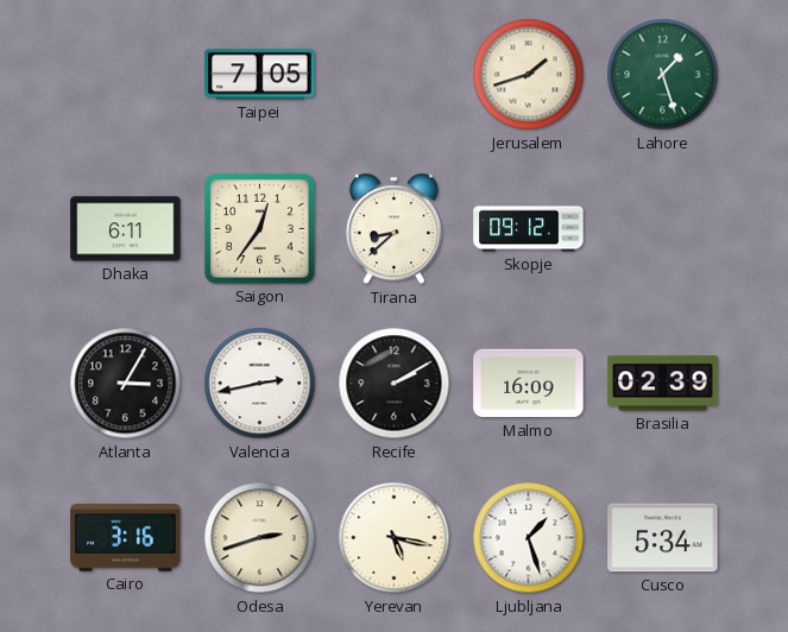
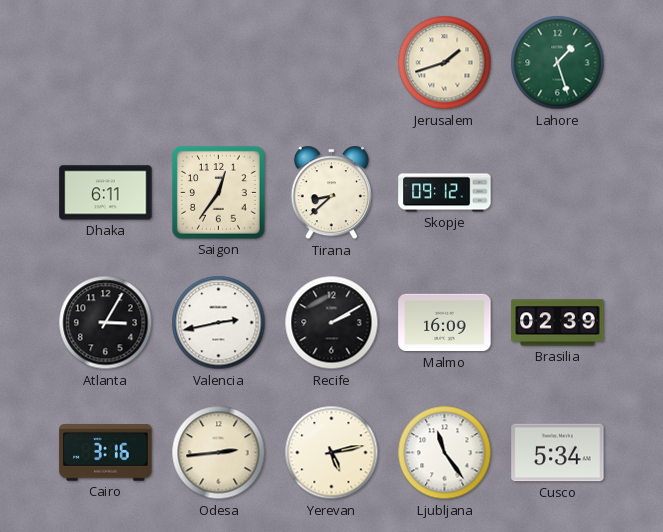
Taipei: 7:05 -> none (260, 75)
Odesa: 2:42 -> 2:44 (219, 453)
Yerevan: 5:17 -> 5:13 (332, 453)
Ljubljana: 1:27 -> 11:24 (445, 453)
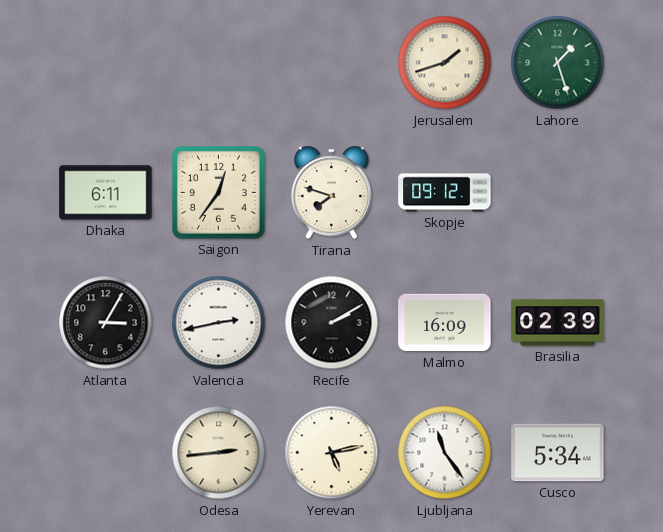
Tirana: 8:38 -> 7:48 (331, 193)
Cairo: 3:16 -> none (106, 453)
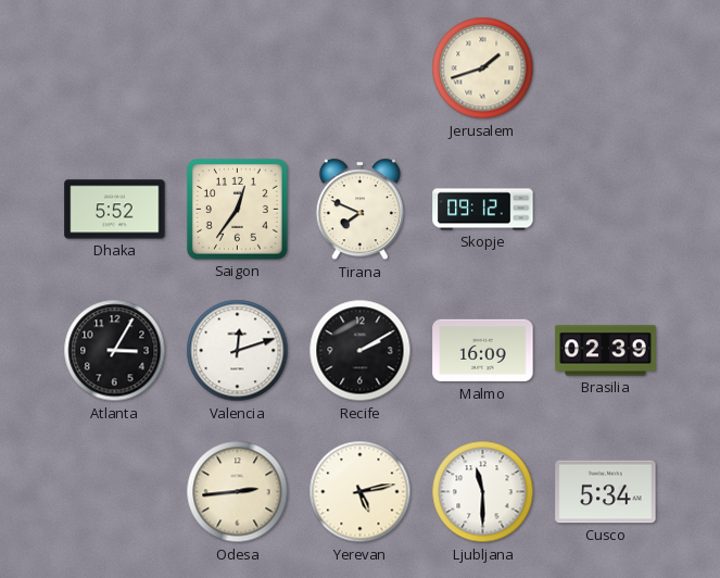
Lahore: 1:27 -> none (558, 63)
Dhaka: 6:11 -> 5:52 (115, 210)
Tirana: 7:48 -> 7:49 (359, 210)
Valencia: 2:43 -> 12:12 (238, 351)
Ljubljana: 11:24 -> 11:30 (483, 492)
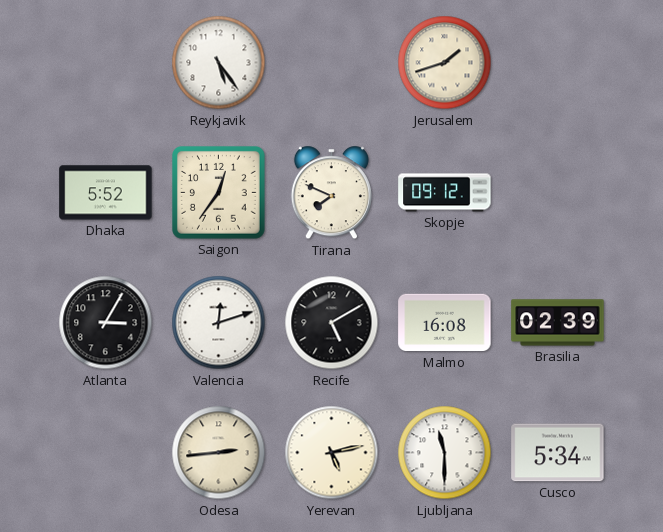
Reykjavik: none -> 5:24 (219, 63)
Recife: 2:10 -> 5:10 (332, 323)
Malmo: 16:09 -> 16:08 (445, 323)
